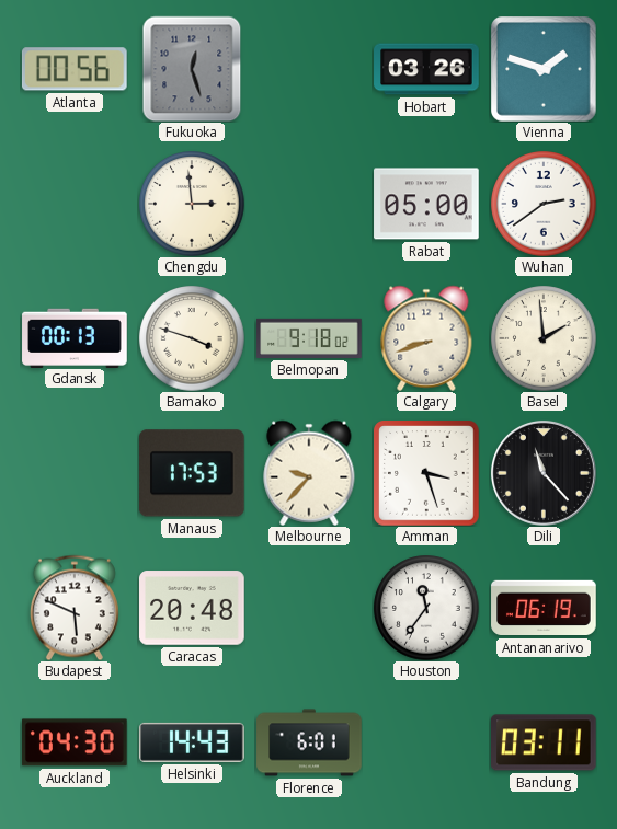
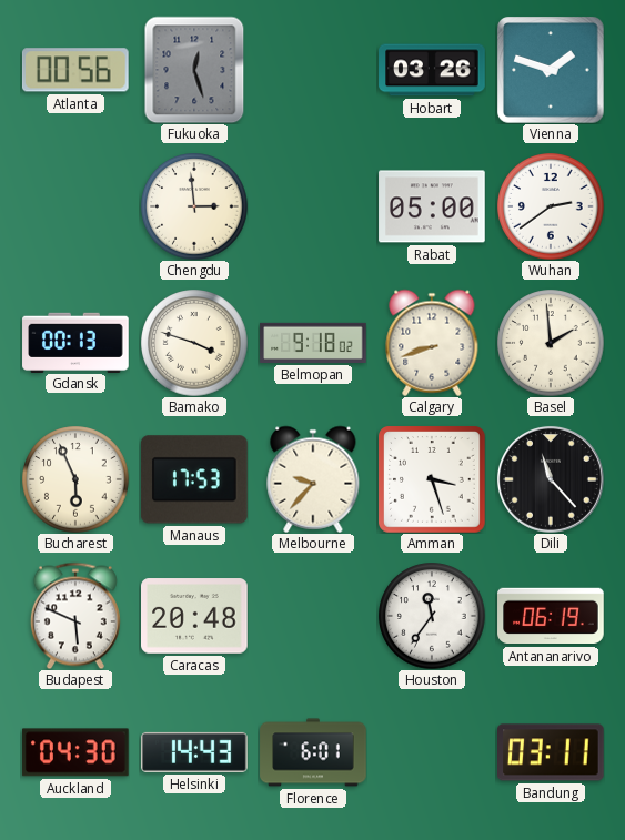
Bucharest: none -> 5:56 (75, 479)
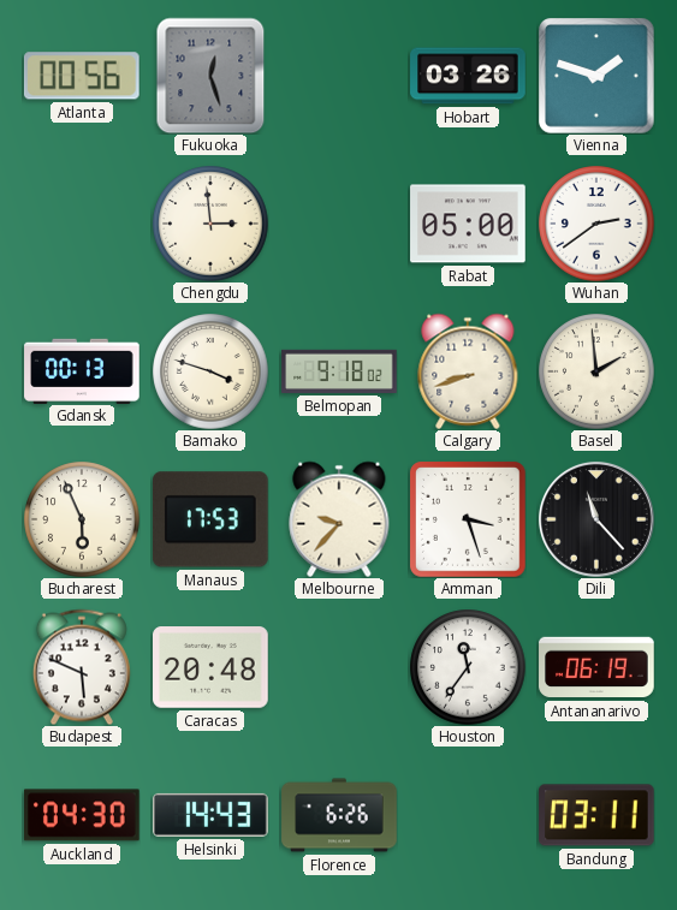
Florence: 6:01 -> 6:26 (339, 815)
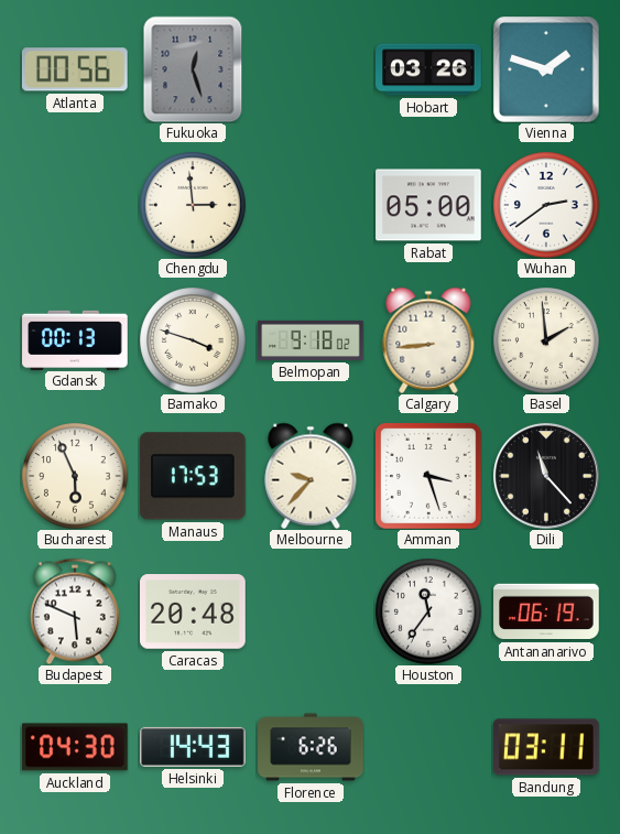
Calgary: 8:42 -> 8:44 (428, 340)
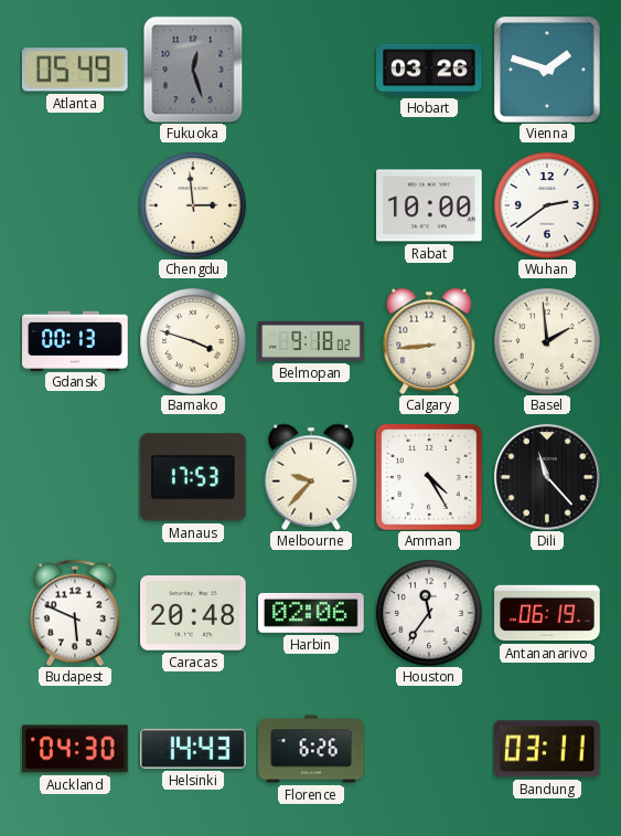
Atlanta: 00:56 -> 05:49 (75, 70)
Rabat: 05:00 -> 10:00 (429, 205)
Bucharest: 5:56 -> none (75, 476)
Amman: 3:27 -> 4:25 (430, 478)
Harbin: none -> 02:06 (311, 613)
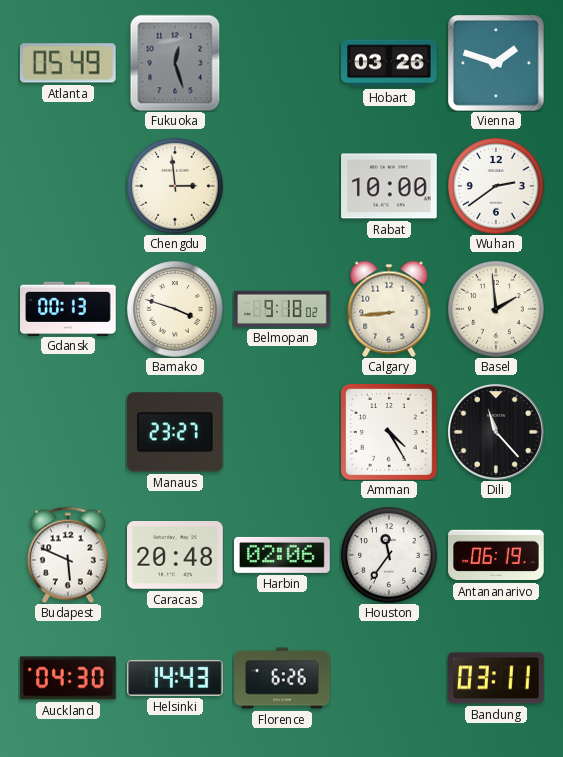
Manaus: 17:53 -> 23:27 (175, 432)
Melbourne: 9:37 -> none (311, 477)
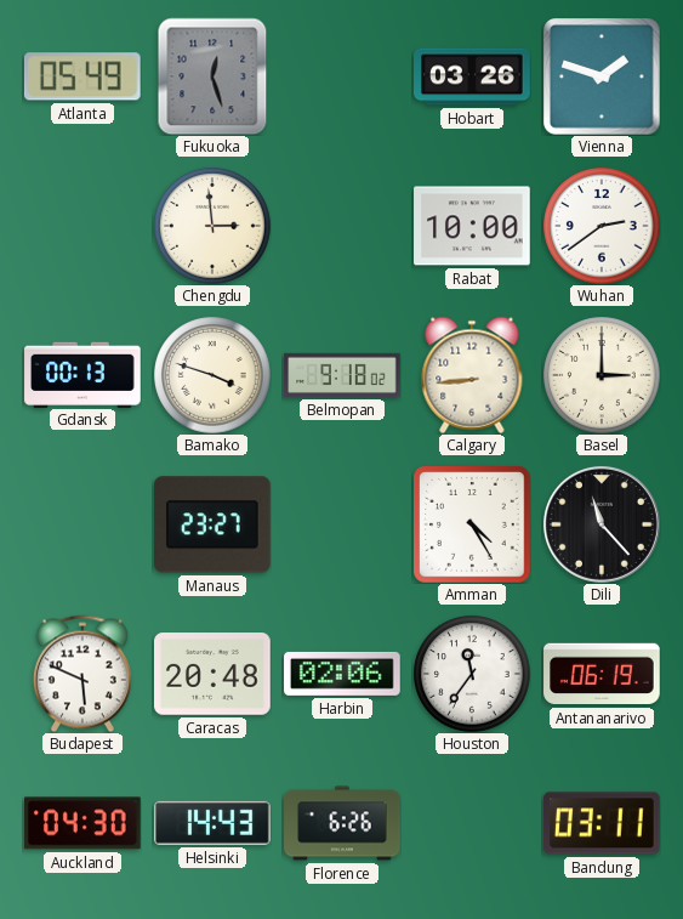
Basel: 1:59 -> 3:00 (602, 375)
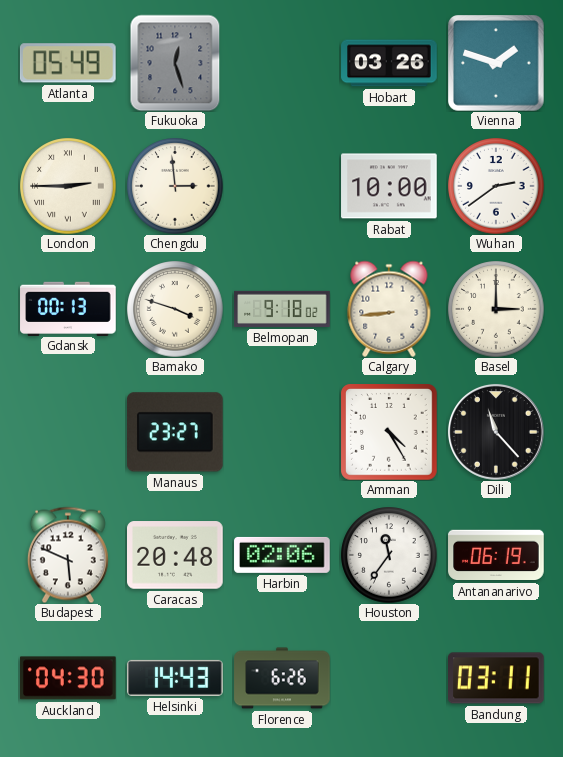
London: none -> 2:45 (68, 186)
